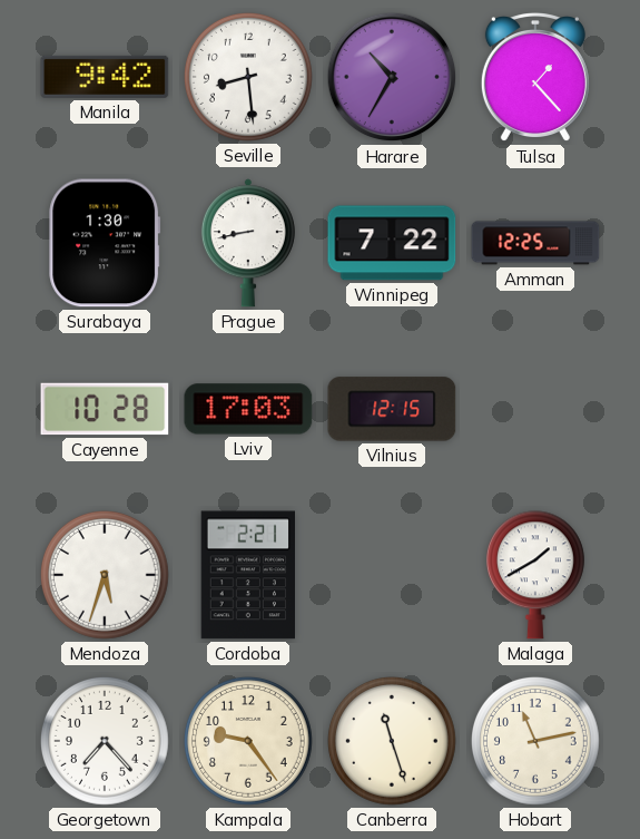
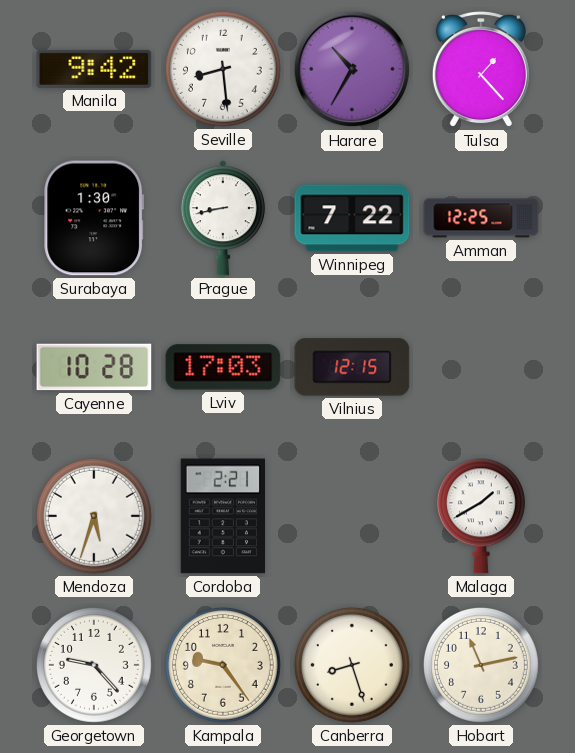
Georgetown: 7:23 -> 9:23 (94, 665)
Canberra: 11:27 -> 8:27 (352, 665)
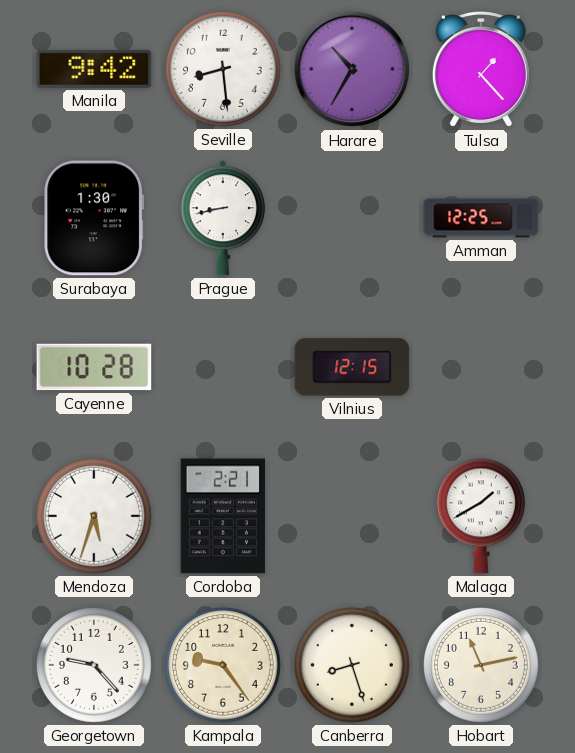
Winnipeg: 7:22 -> none (352, 218)
Lviv: 17:03 -> none (223, 367)
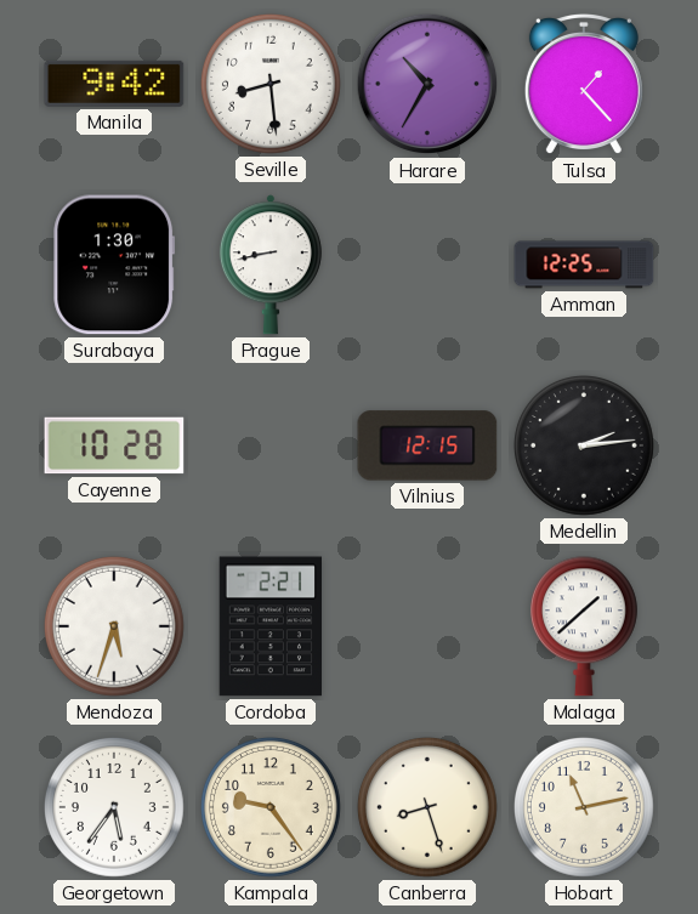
Medellin: none -> 2:14 (584, 445)
Malaga: 1:40 -> 1:38 (584, 626)
Georgetown: 9:23 -> 5:36 (114, 807)
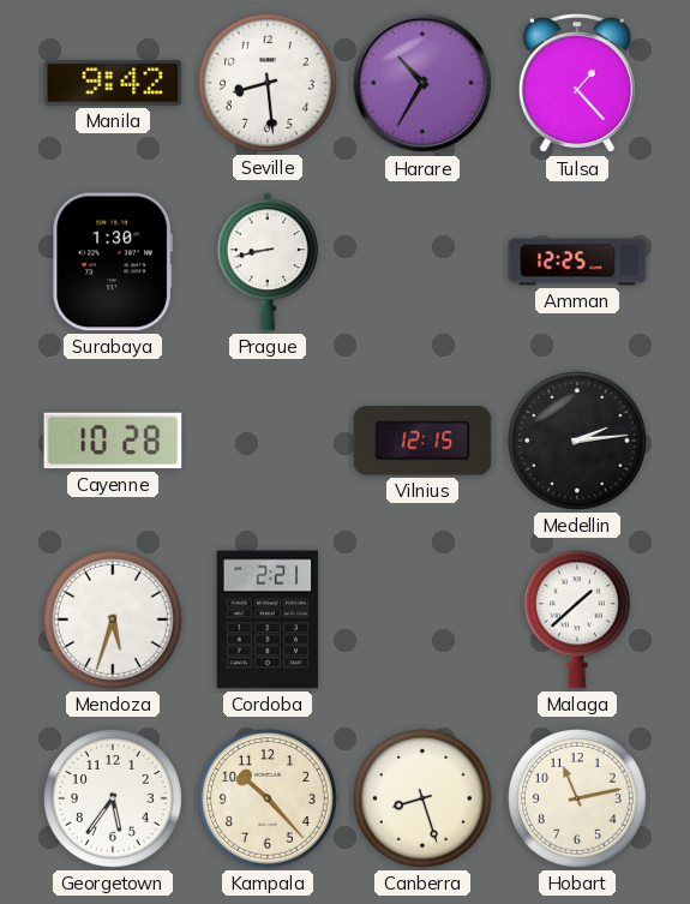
Kampala: 9:24 -> 10:23 (268, 798)
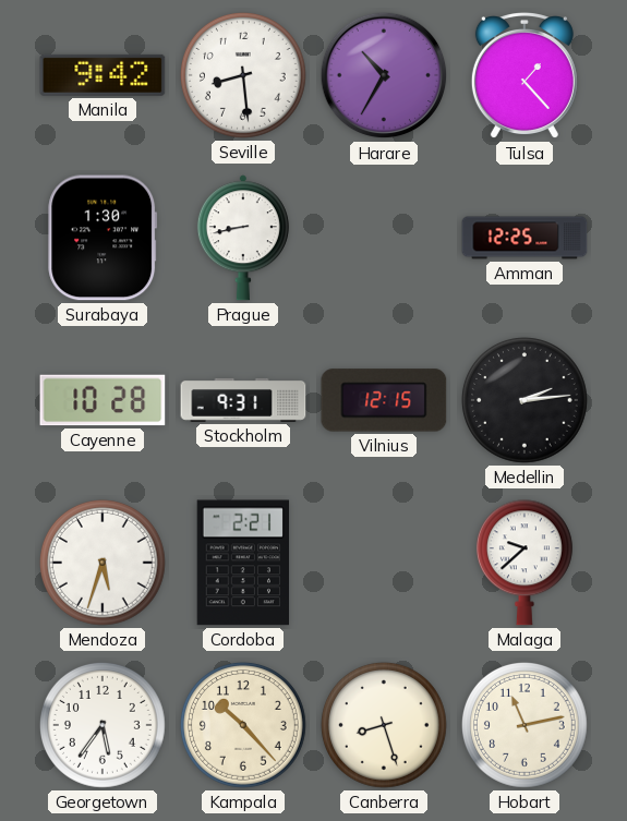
Stockholm: none -> 9:31 (243, 400)
Malaga: 1:38 -> 9:38 (524, 563)
